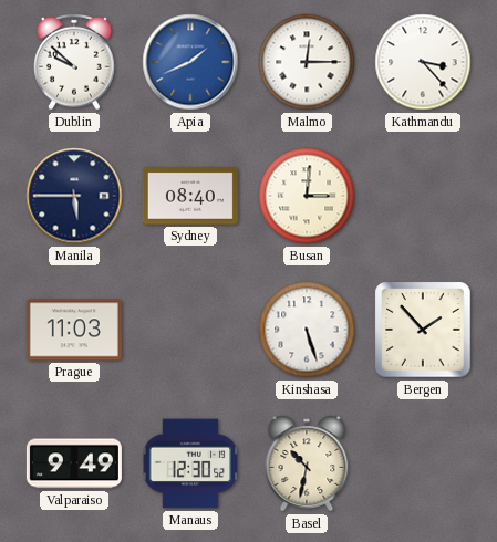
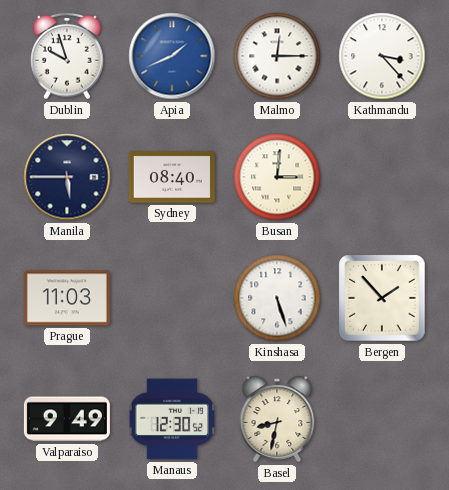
Dublin: 9:52 -> 9:57 (67, 56)
Basel: 10:32 -> 8:32 (277, 419)
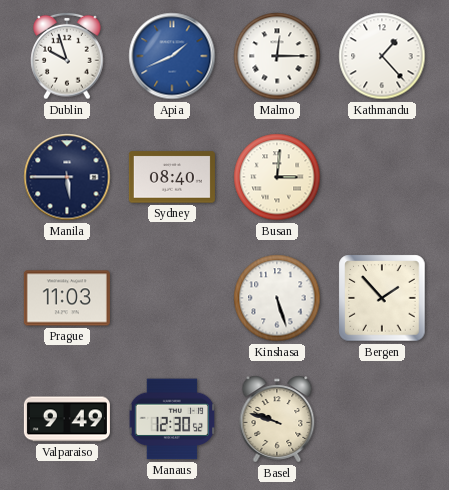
Kathmandu: 3:23 -> 1:23 (382, 56)
Basel: 8:32 -> 9:48 (277, 419)
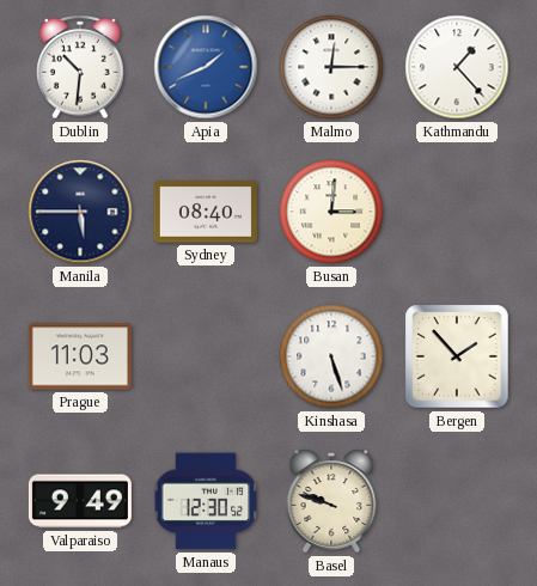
Dublin: 9:57 -> 10:31 (80, 67)
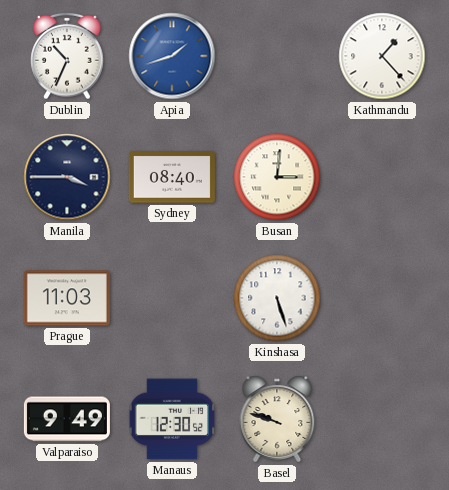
Dublin: 10:31 -> 10:34 (67, 56)
Apia: 1:41 -> 1:42 (172, 56)
Malmo: 12:15 -> none (331, 67)
Manila: 5:45 -> 3:45 (67, 177)
Bergen: 1:53 -> none (457, 356)
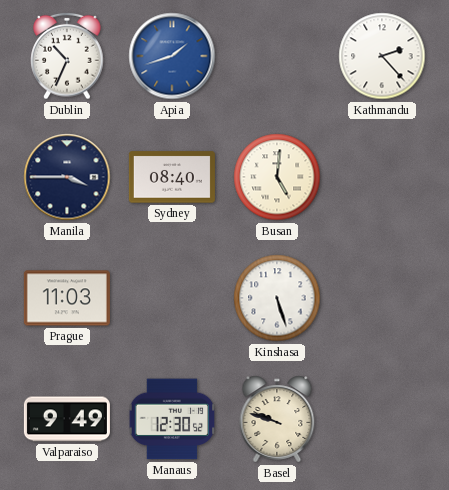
Kathmandu: 1:23 -> 2:23 (382, 56)
Busan: 3:01 -> 5:01 (277, 177)
